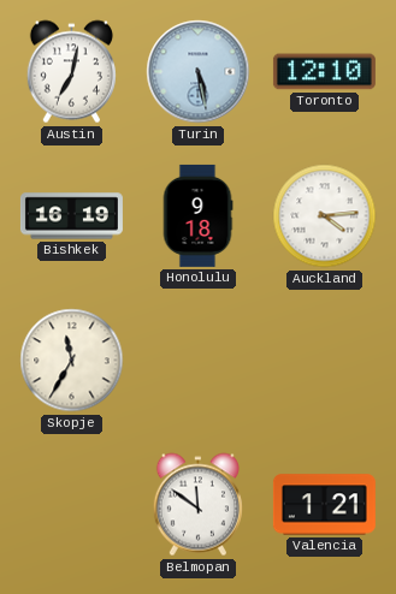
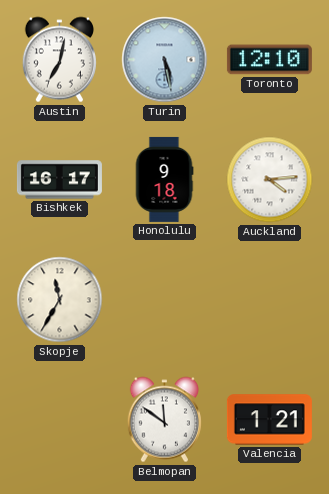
Bishkek: 16:19 -> 16:17 (59, 180)
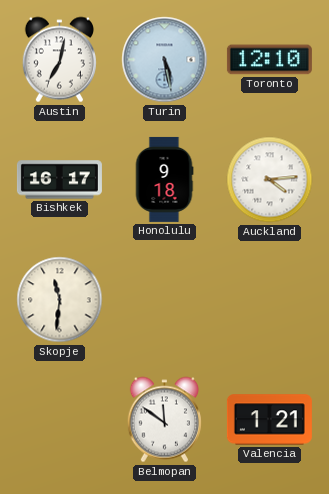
Skopje: 11:35 -> 11:31 (60, 300)
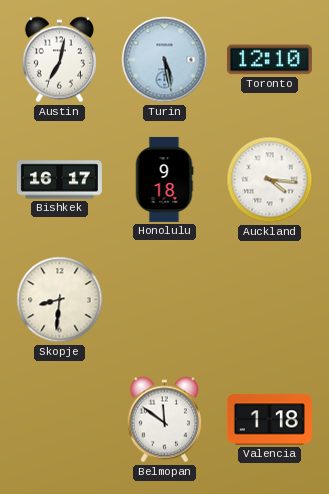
Auckland: 4:14 -> 4:16 (270, 180)
Skopje: 11:31 -> 8:31 (60, 300)
Valencia: 1:21 -> 1:18 (269, 420)
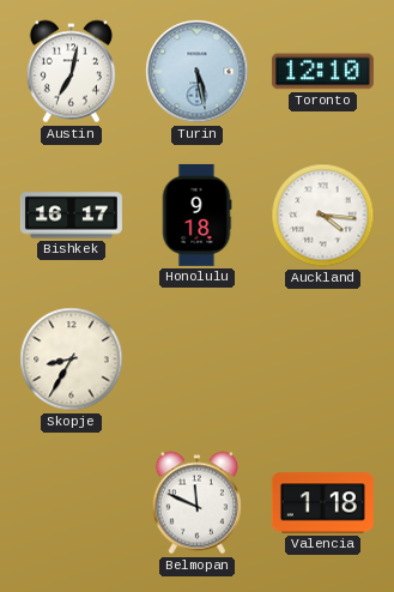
Skopje: 8:31 -> 8:35 (72, 360)
Belmopan: 11:51 -> 11:49 (196, 503)
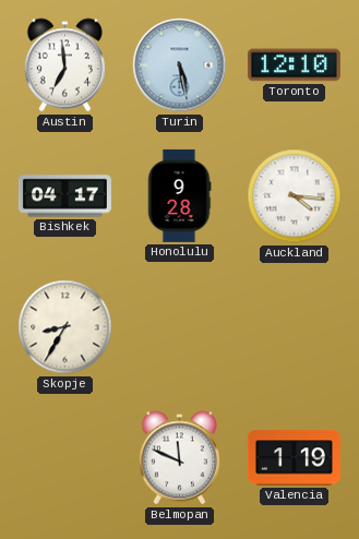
Austin: 7:02 -> 6:59 (64, 65)
Bishkek: 16:17 -> 04:17 (64, 196)
Honolulu: 9:18 -> 9:28 (179, 195)
Valencia: 1:18 -> 1:19 (294, 458)
